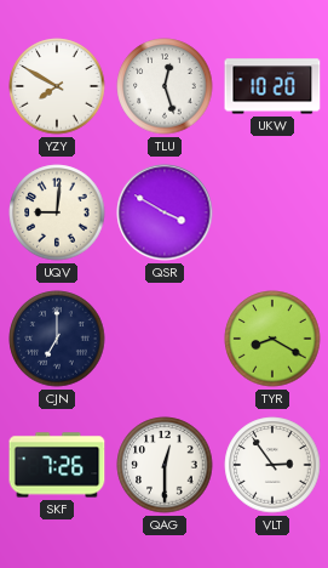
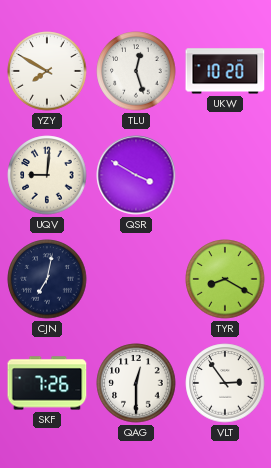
CJN: 7:00 -> 7:02 (47, 279)
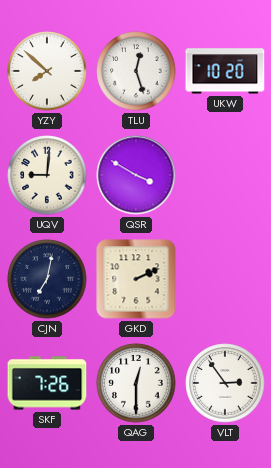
YZY: 7:50 -> 7:52 (47, 71)
GKD: none -> 2:11 (136, 279)
TYR: 8:20 -> none (225, 279)
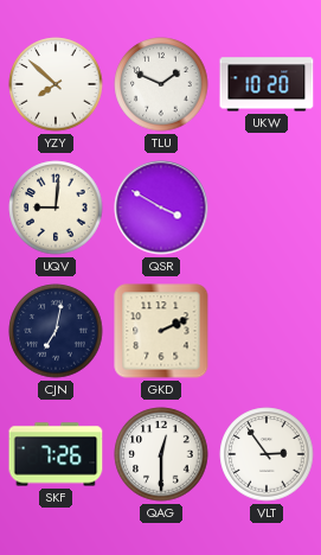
TLU: 12:27 -> 1:49 (161, 84)
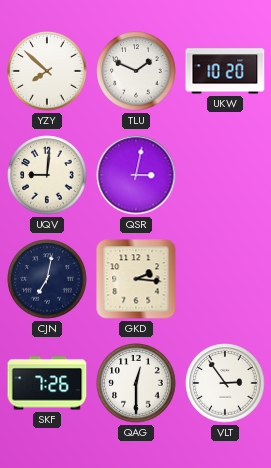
QSR: 3:50 -> 3:02 (136, 175)
GKD: 2:11 -> 2:16 (136, 279)
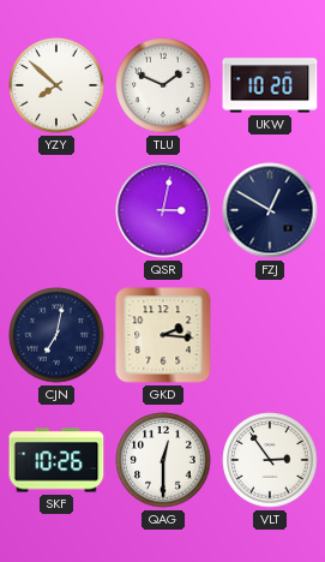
UQV: 9:01 -> none (47, 175)
FZJ: none -> 12:50 (270, 210)
SKF: 7:26 -> 10:26 (56, 460)
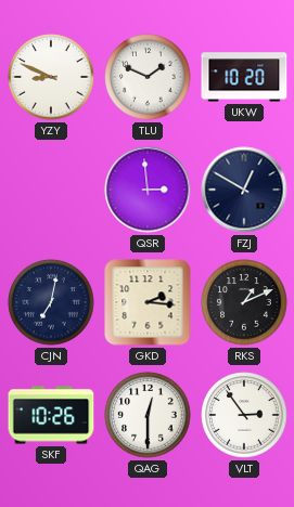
YZY: 7:52 -> 8:49 (51, 77)
QSR: 3:02 -> 2:59 (148, 190)
RKS: none -> 1:11 (244, 302)
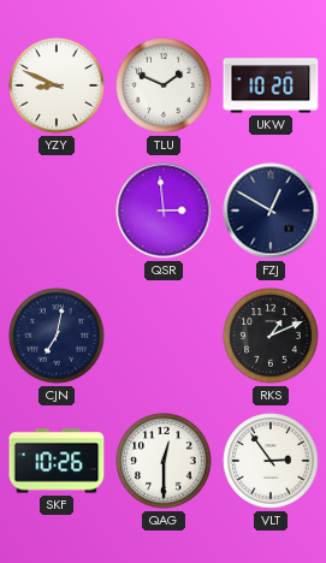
GKD: 2:16 -> none (148, 302)
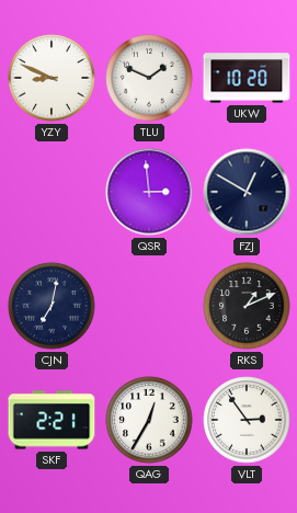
SKF: 10:26 -> 2:21 (52, 420)
QAG: 12:30 -> 12:35 (149, 420)
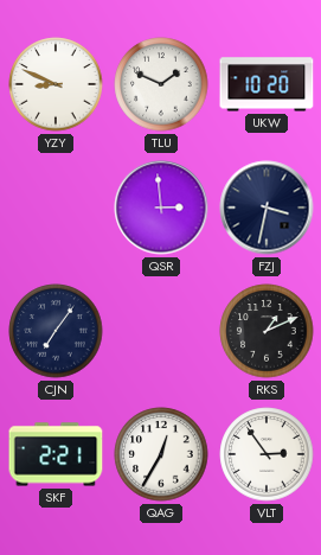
FZJ: 12:50 -> 3:32 (267, 208)
CJN: 7:02 -> 7:06 (56, 331)
